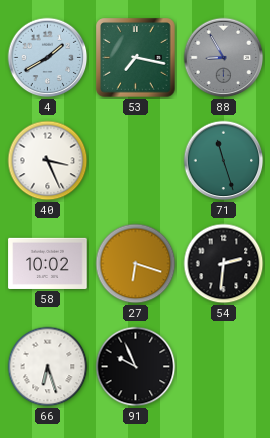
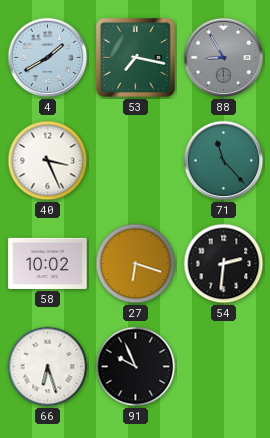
71: 11:27 -> 11:23 (224, 161)
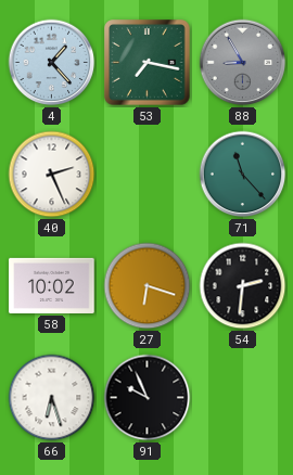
4: 1:40 -> 1:23 (52, 63)
40: 3:26 -> 2:26 (52, 175)
